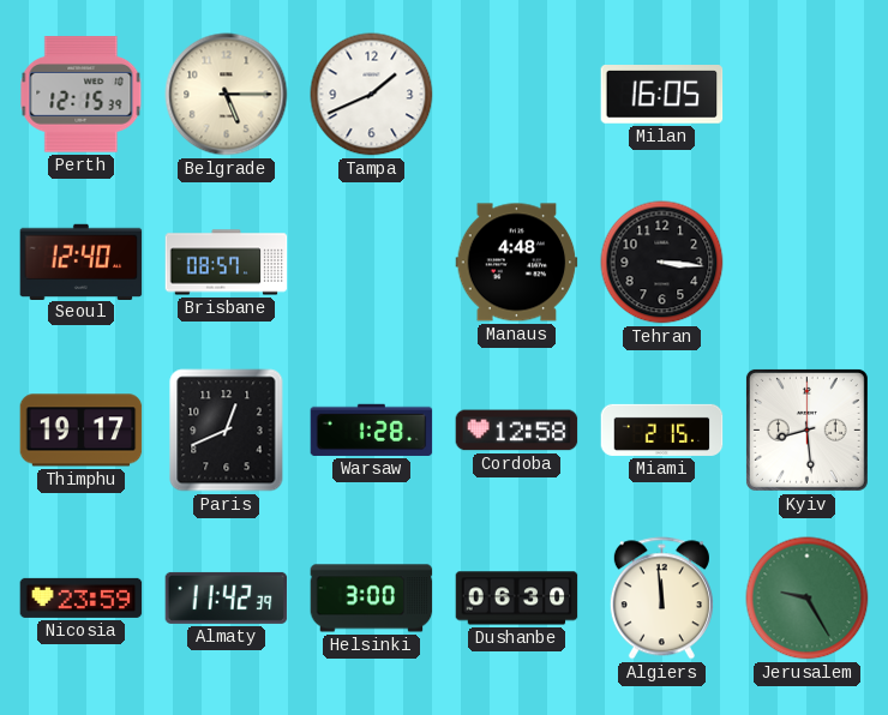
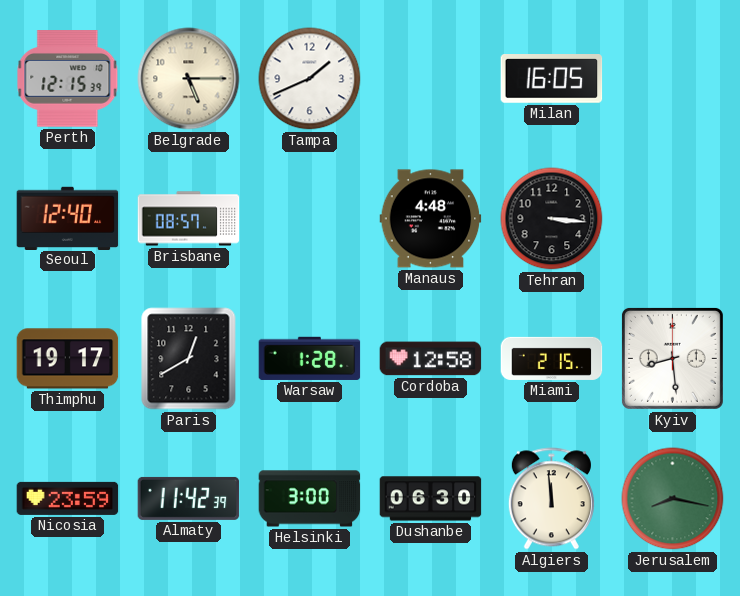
Paris: 12:41 -> 12:40 (189, 359)
Jerusalem: 9:25 -> 8:17 (673, 499)
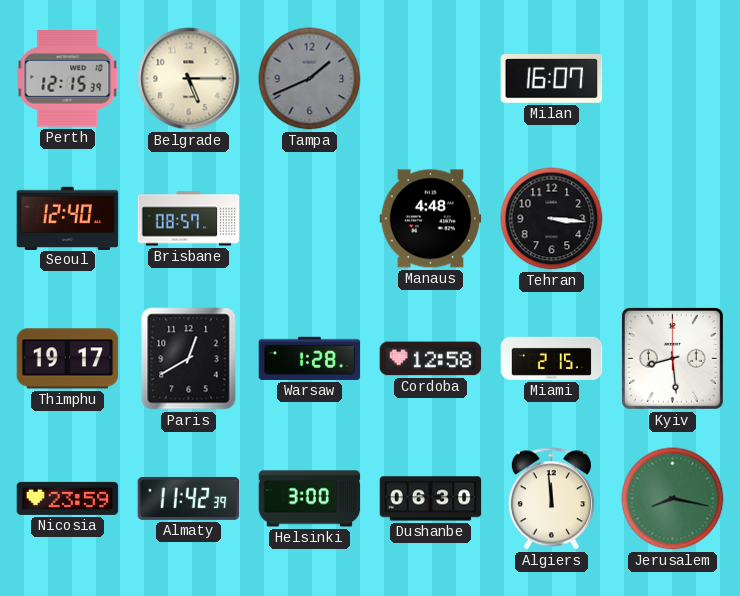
Tampa dial: white -> grey (310, 79)
Milan: 16:05 -> 16:07 (552, 79)
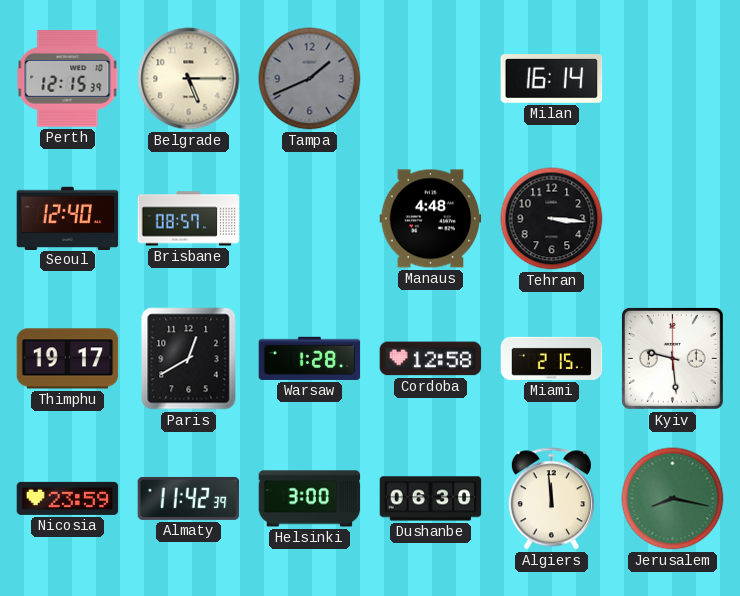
Milan: 16:07 -> 16:14 (552, 79)
Kyiv: 8:29 -> 9:29 (672, 358)
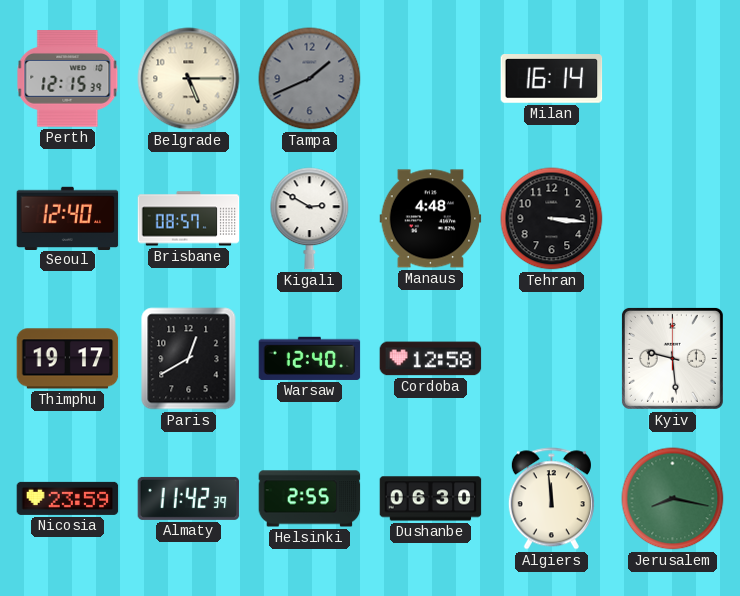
Kigali: none -> 2:50 (310, 219)
Warsaw: 1:28 -> 12:40 (310, 358)
Miami: 2:15 -> none (552, 358)
Helsinki: 3:00 -> 2:55 (310, 499)
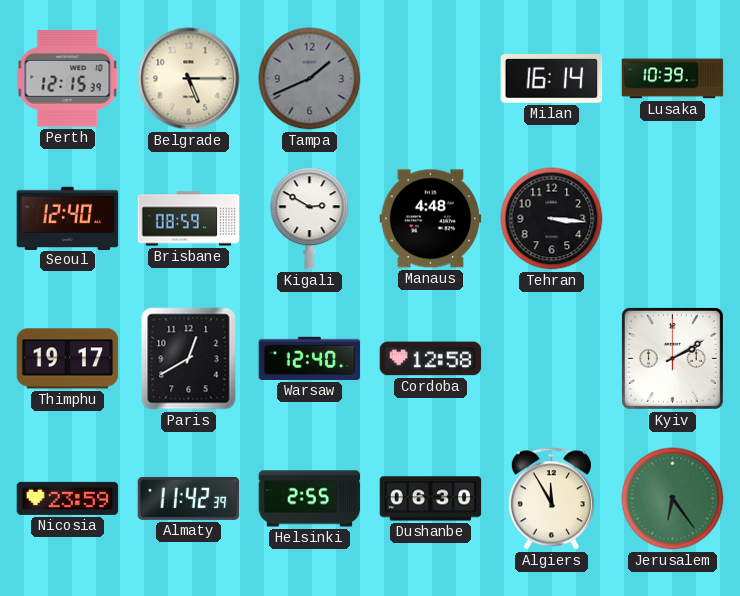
Lusaka: none -> 10:39 (673, 79)
Brisbane: 08:57 -> 08:59 (189, 219)
Kyiv: 9:29 -> 2:10 (672, 358)
Algiers: 11:59 -> 11:55 (551, 499)
Jerusalem: 8:17 -> 6:24 (673, 499)
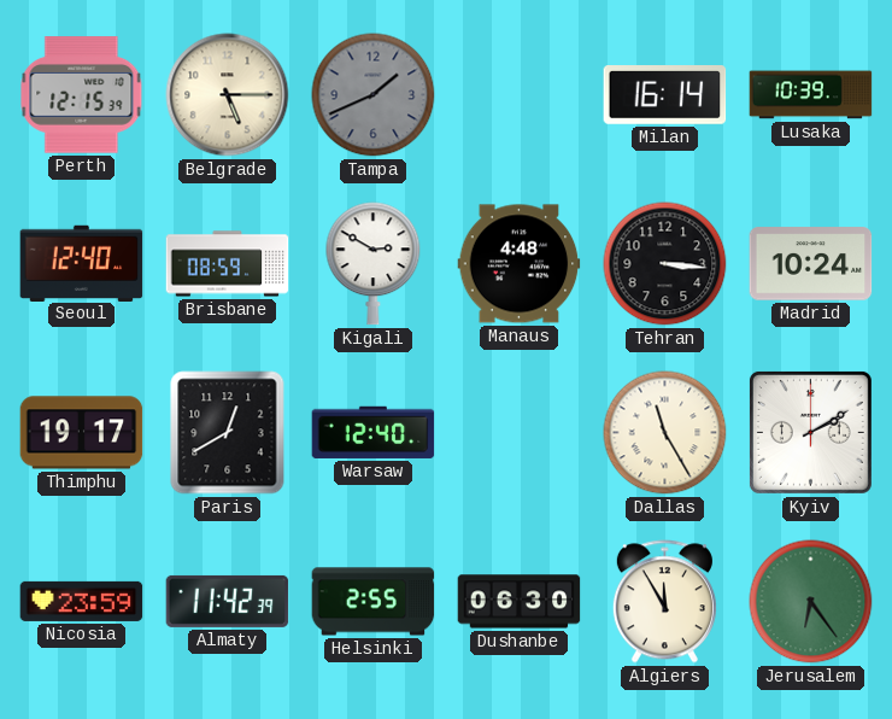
Madrid: none -> 10:24 (811, 264)
Cordoba: 12:58 -> none (431, 359)
Dallas: none -> 11:25 (665, 433)
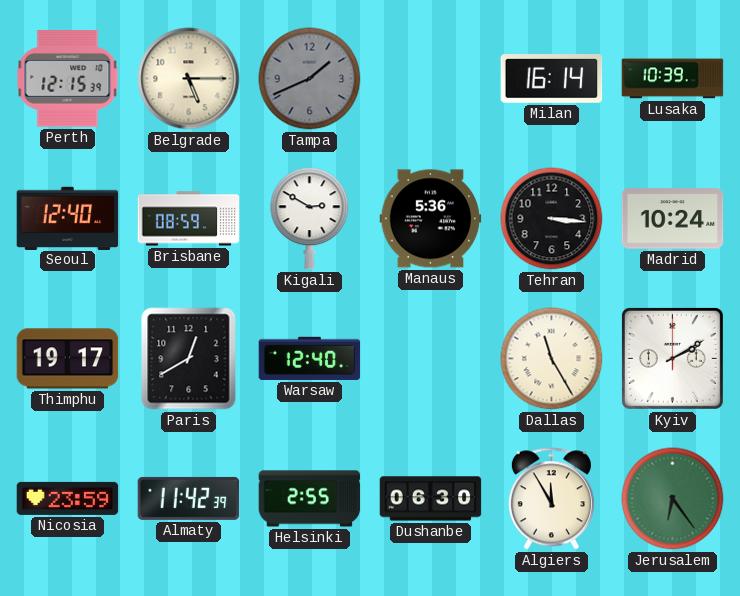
Manaus: 4:48 -> 5:36 (431, 219)
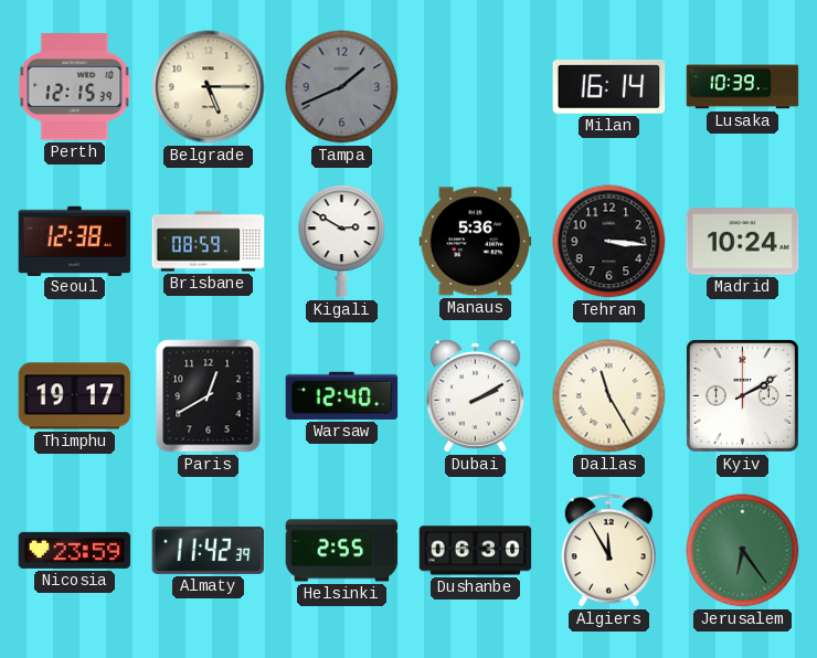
Seoul: 12:40 -> 12:38 (75, 241)
Dubai: none -> 2:10 (475, 395)
